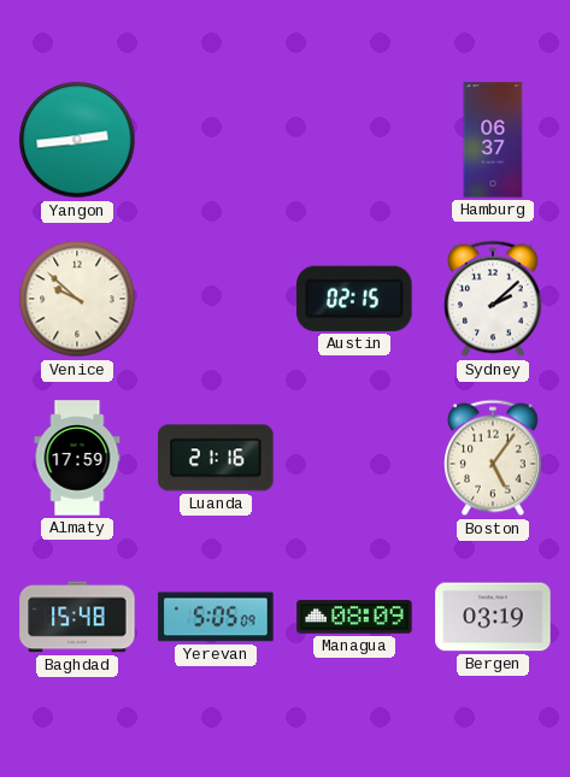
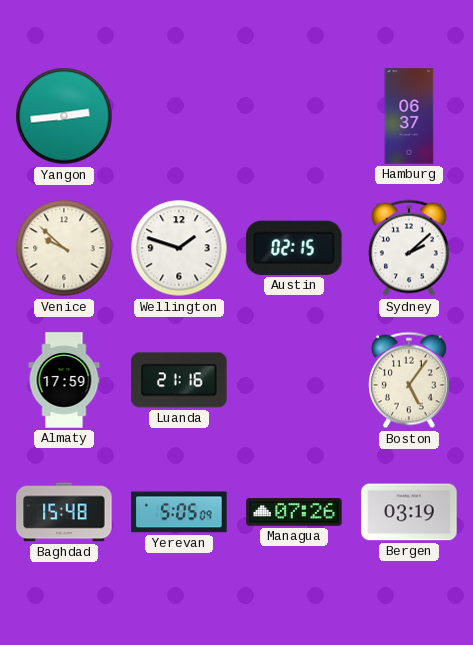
Wellington: none -> 1:48 (179, 248)
Managua: 08:09 -> 07:26 (294, 512)
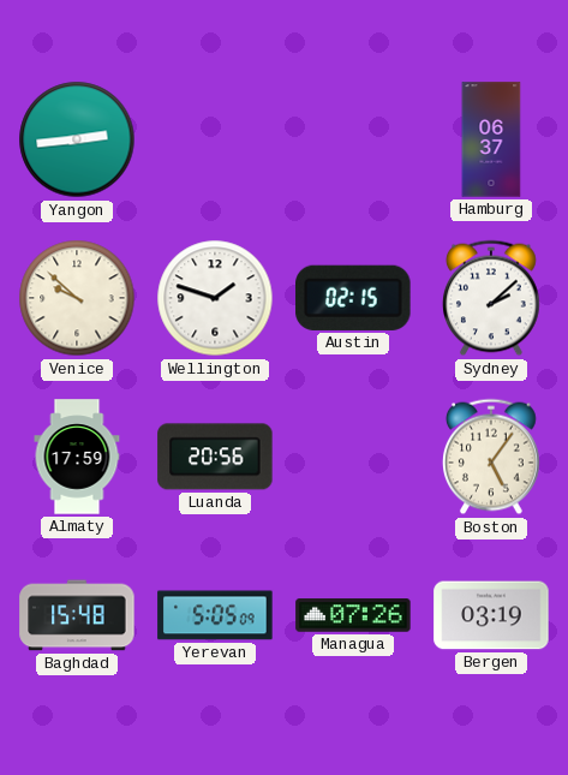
Luanda: 21:16 -> 20:56 (215, 457)
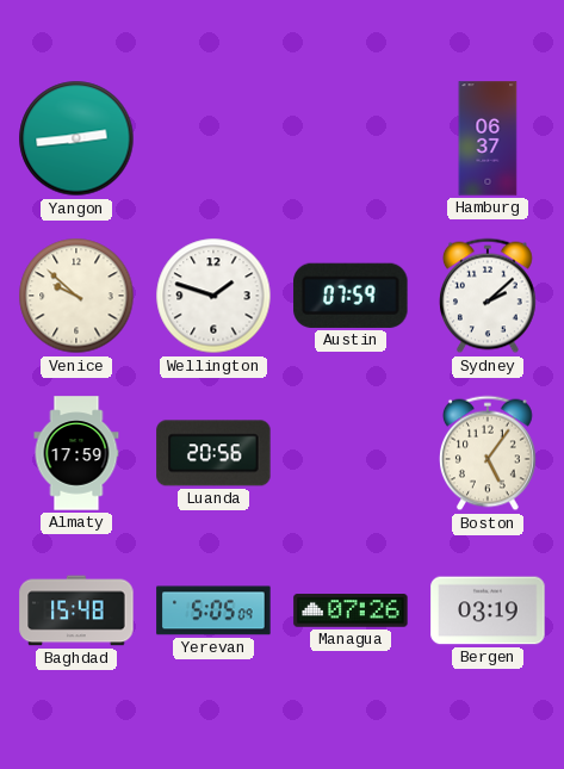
Austin: 02:15 -> 07:59 (351, 296)
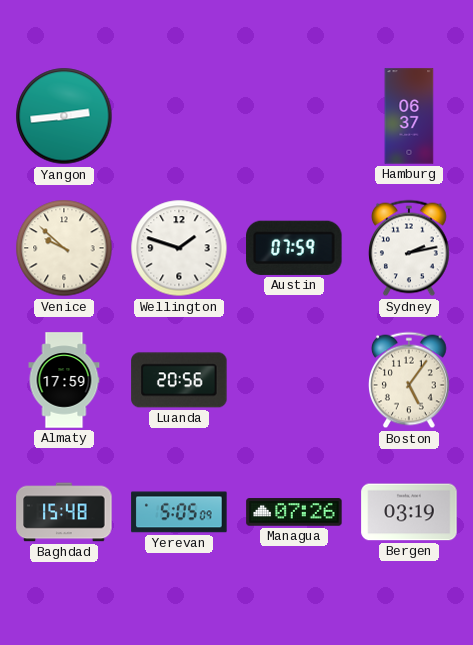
Sydney: 2:08 -> 2:13 (410, 248)
